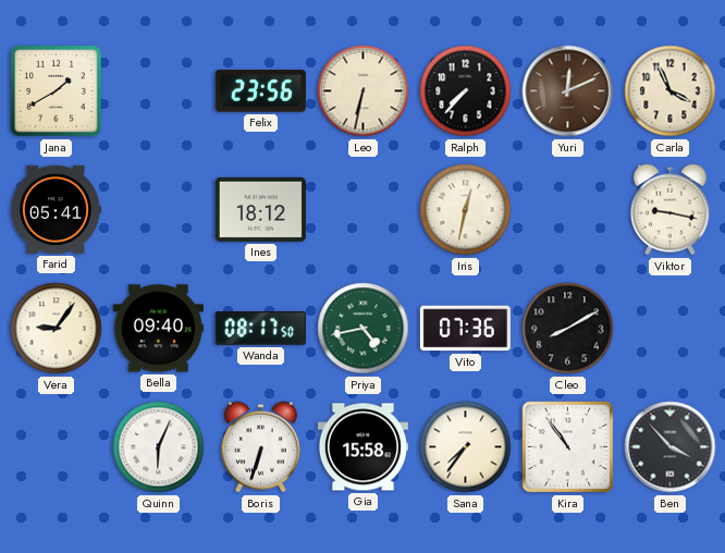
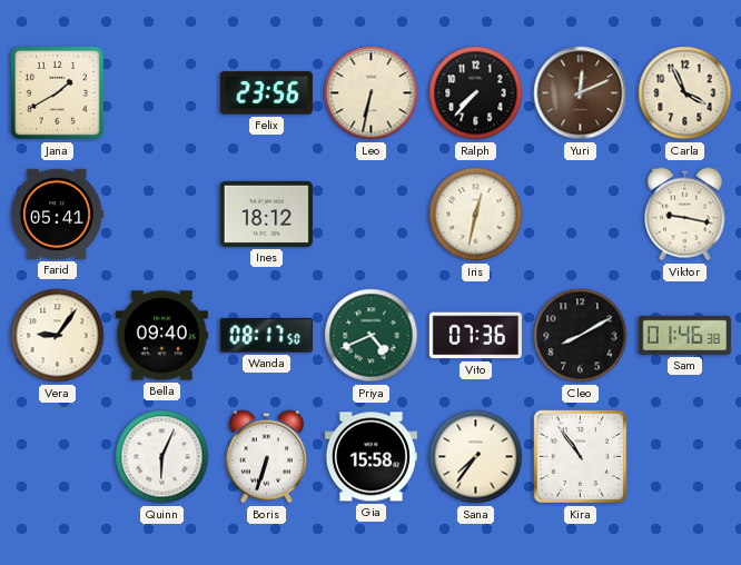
Priya: 4:43 -> 4:41 (372, 336)
Sam: none -> 01:46 (684, 335)
Ben: 3:53 -> none (671, 447)
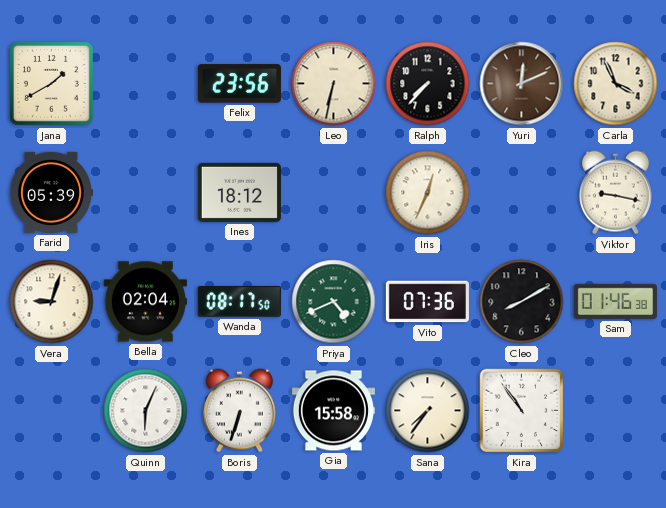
Farid: 05:41 -> 05:39 (51, 192)
Iris: 12:32 -> 12:34 (428, 193)
Vera: 9:06 -> 9:03 (52, 302)
Bella: 09:40 -> 02:04 (145, 302)
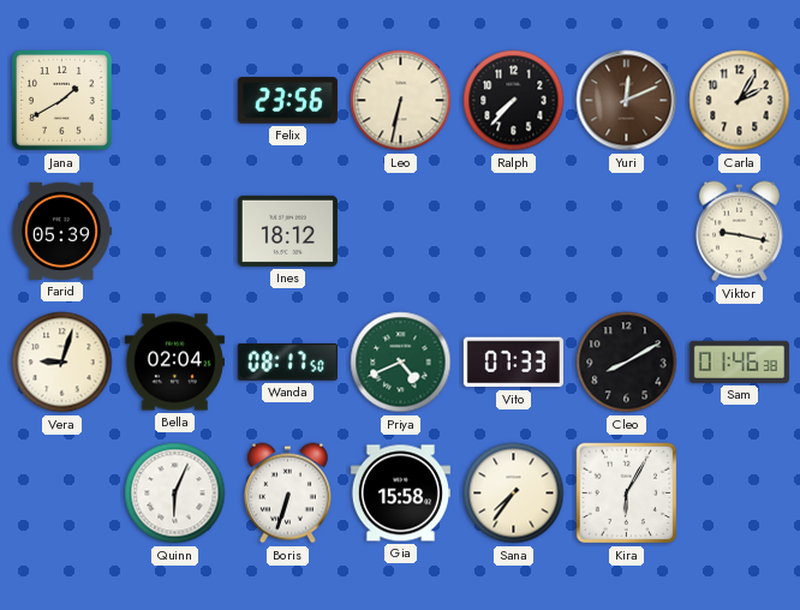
Carla: 3:56 -> 2:05 (740, 101)
Iris: 12:34 -> none (428, 193)
Vito: 07:36 -> 07:33 (513, 363)
Kira: 10:54 -> 6:05 (627, 494)
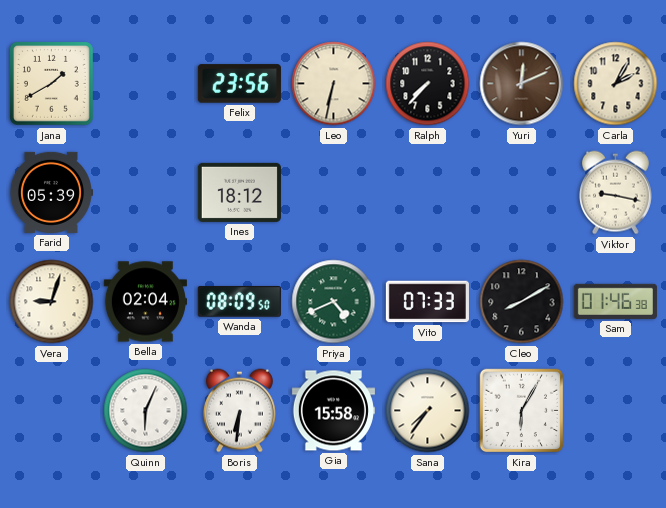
Wanda: 08:17 -> 08:09 (239, 302)
Boris: 6:33 -> 6:31 (239, 411)
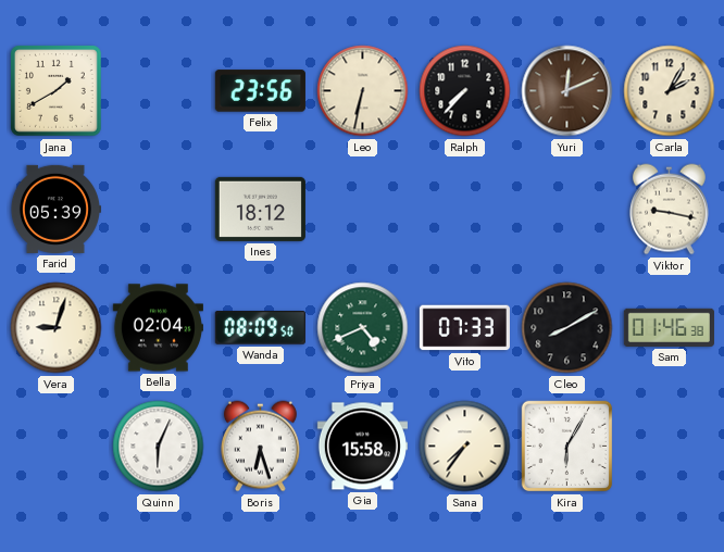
Boris: 6:31 -> 6:27 (260, 447)
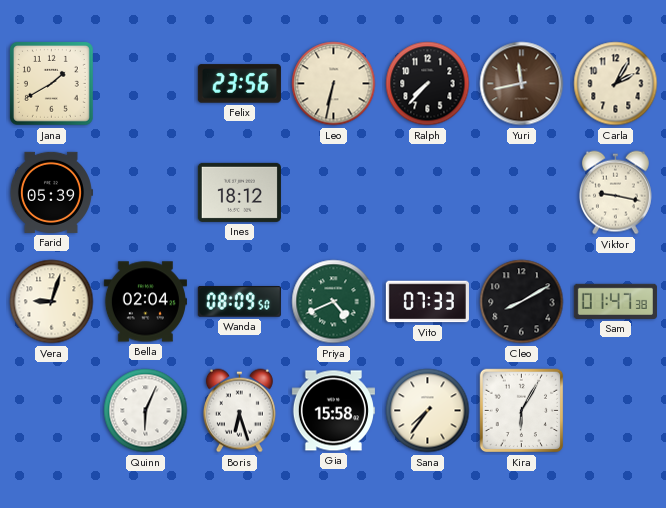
Yuri: 12:11 -> 11:43 (522, 84)
Sam: 01:46 -> 01:47 (615, 301)
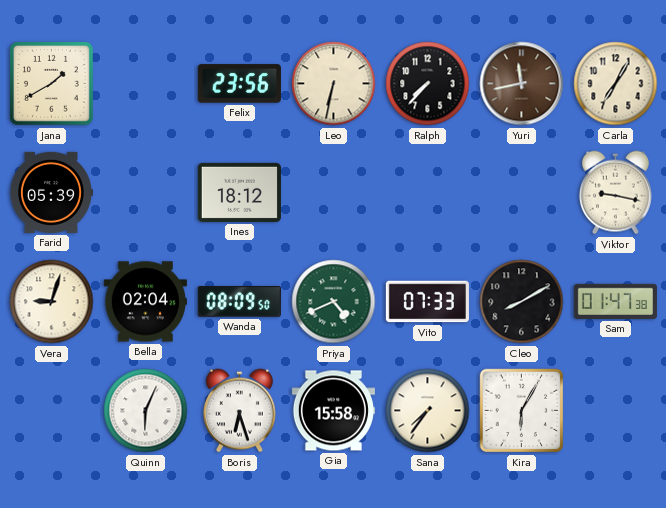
Carla: 2:05 -> 7:05 (616, 84)
